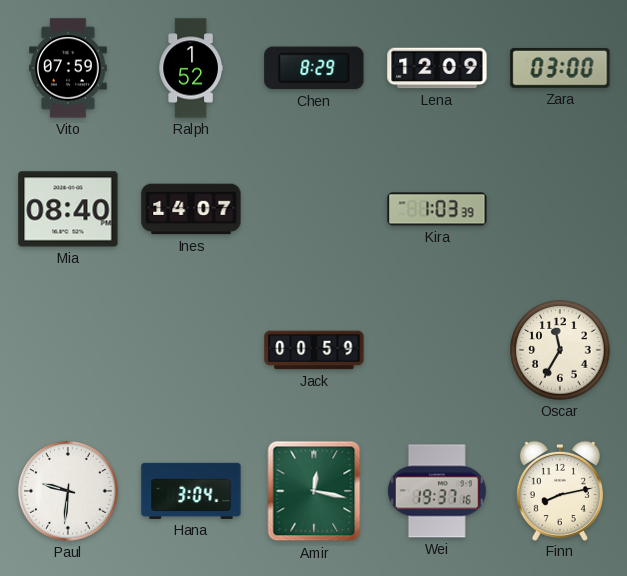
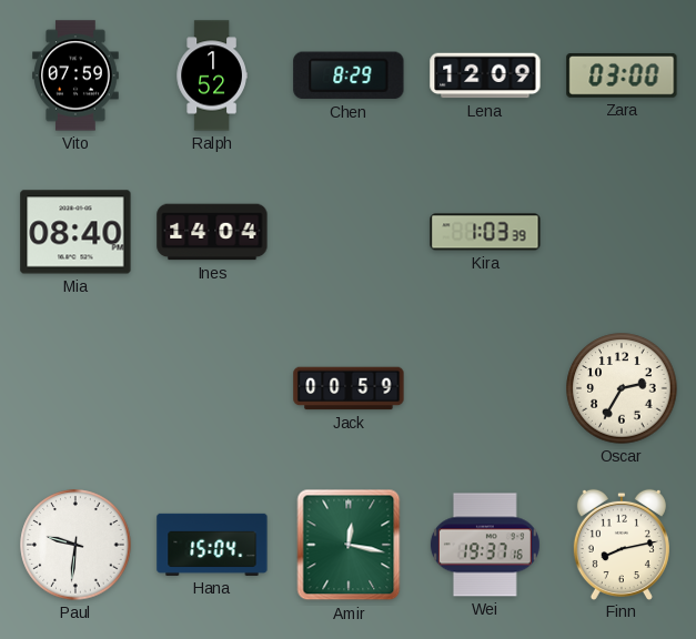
Ines: 14:07 -> 14:04 (212, 232)
Oscar: 11:35 -> 2:35 (622, 388)
Hana: 3:04 -> 15:04 (212, 545)
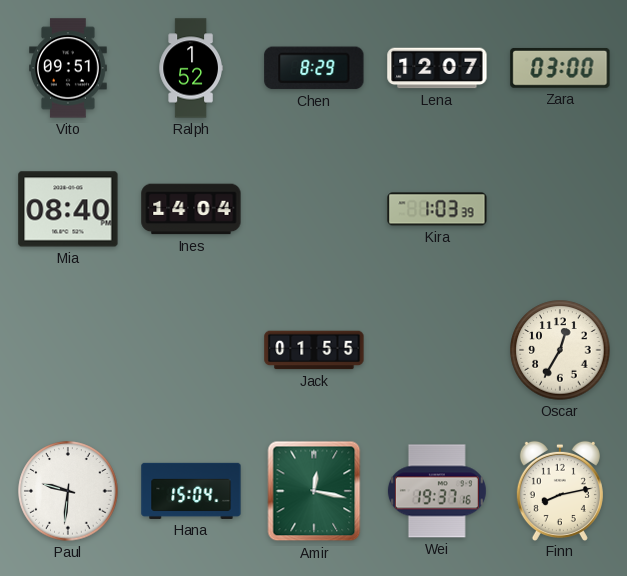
Vito: 07:59 -> 09:51 (69, 68)
Lena: 12:09 -> 12:07 (437, 68)
Jack: 00:59 -> 01:55 (314, 350)
Oscar: 2:35 -> 12:35 (560, 350)
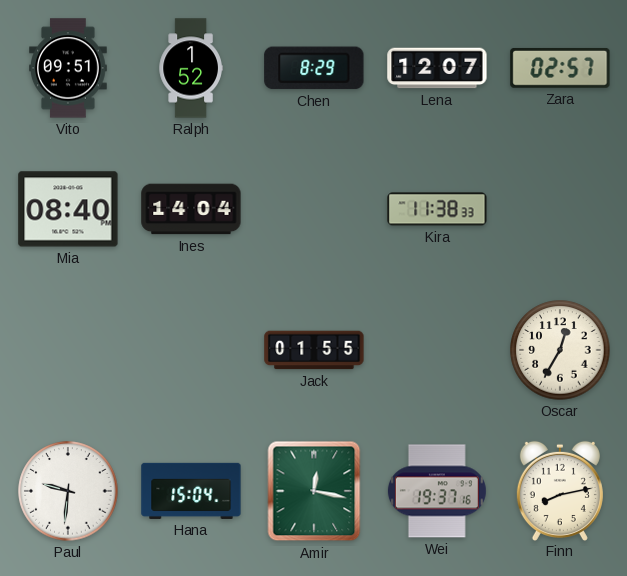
Zara: 03:00 -> 02:57 (560, 68)
Kira: 1:03 -> 11:38 (437, 209)
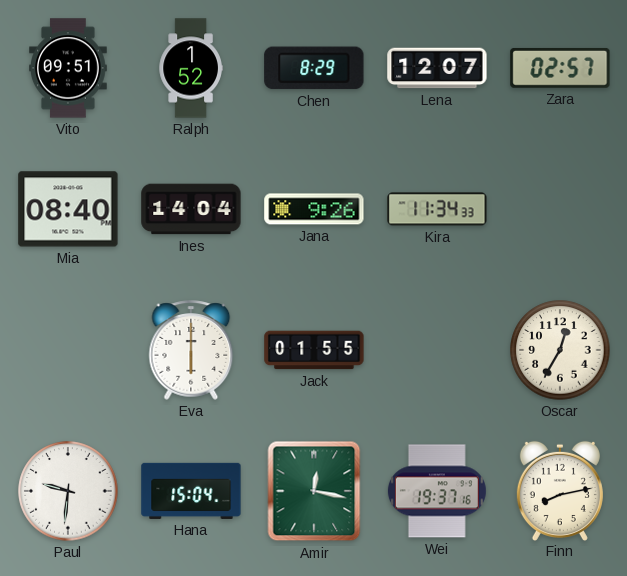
Jana: none -> 9:26 (314, 209)
Kira: 11:38 -> 11:34 (437, 209)
Eva: none -> 6:00 (191, 350)
